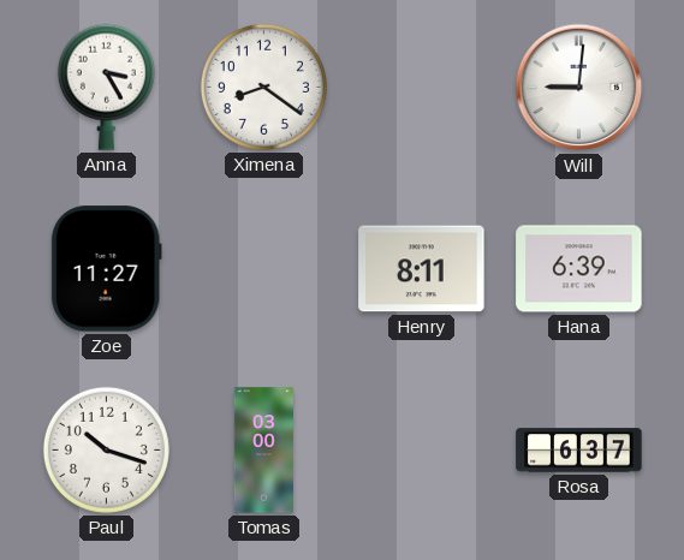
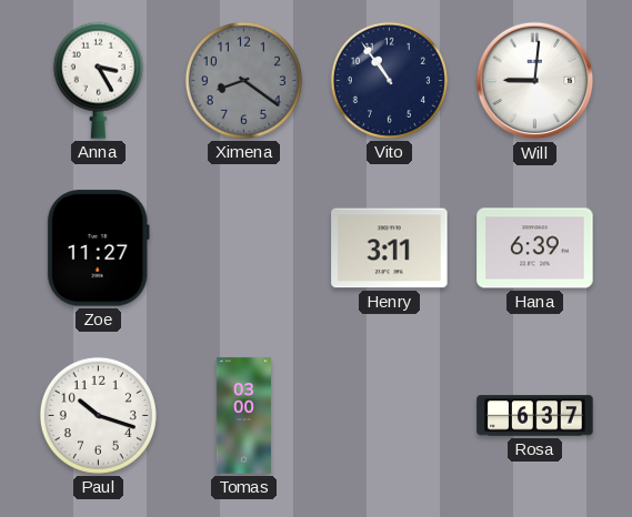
Ximena dial: white -> grey (243, 80)
Vito: none -> 10:54 (389, 80)
Henry: 8:11 -> 3:11 (390, 249)
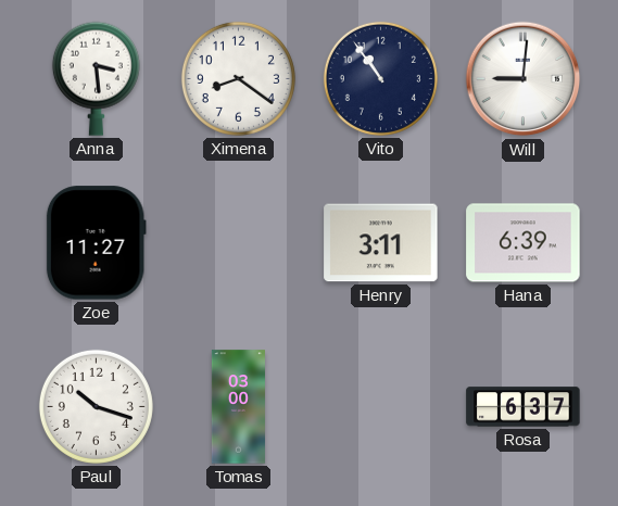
Anna: 3:25 -> 3:29 (96, 78)
Ximena dial: grey -> white (238, 78)
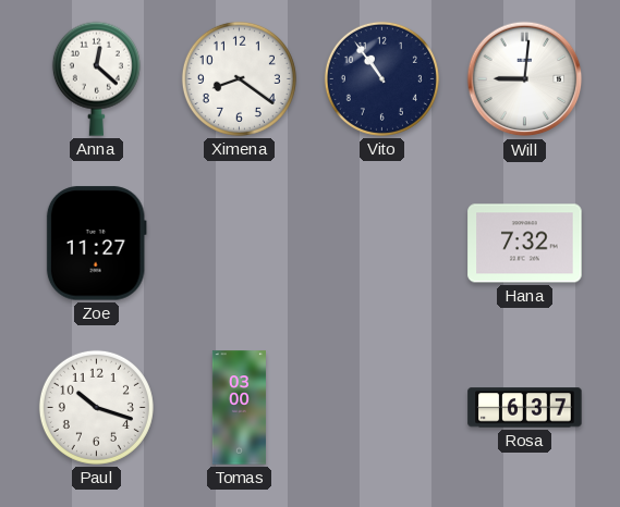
Anna: 3:29 -> 12:22 (96, 78)
Henry: 3:11 -> none (381, 243)
Hana: 6:39 -> 7:32 (525, 244)
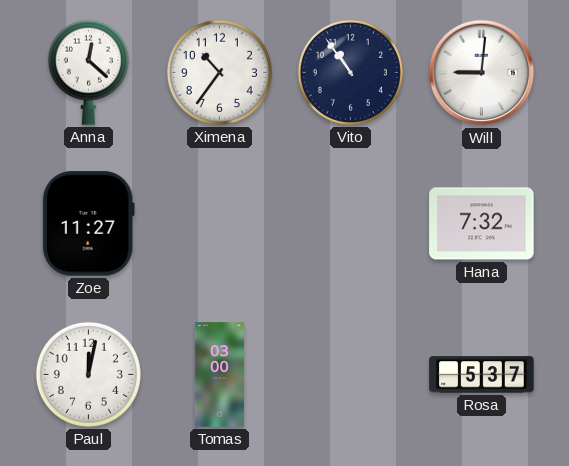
Ximena: 8:21 -> 10:36 (219, 72)
Paul: 10:18 -> 12:02 (88, 374)
Rosa: 6:37 -> 5:37 (482, 375)
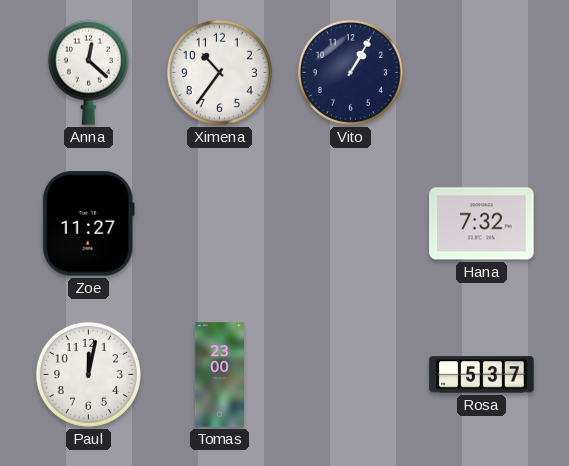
Vito: 10:54 -> 1:05 (350, 72)
Will: 9:01 -> none (482, 73)
Tomas: 03:00 -> 23:00 (219, 375)
